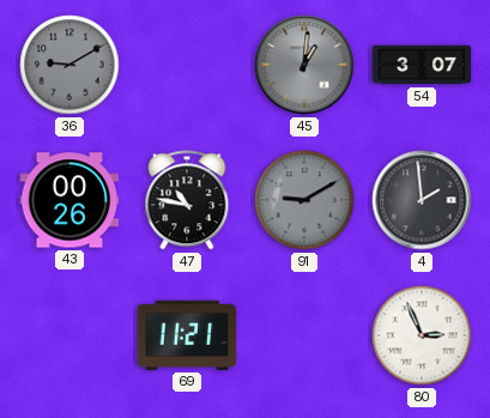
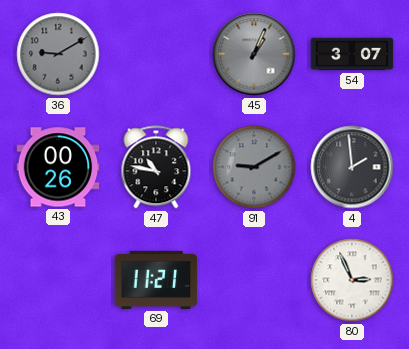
45: 1:01 -> 1:04 (254, 54)
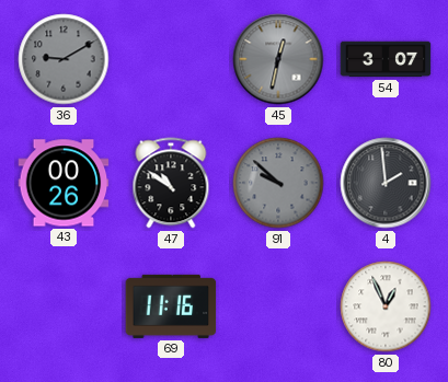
45: 1:04 -> 12:32 (278, 59)
47: 10:47 -> 10:51 (171, 183)
91: 9:10 -> 9:52 (278, 183)
69: 11:21 -> 11:16 (171, 306)
80: 2:56 -> 12:56 (386, 306)
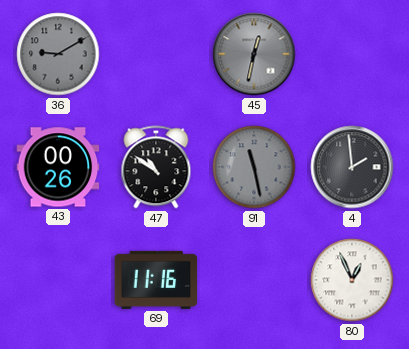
54: 3:07 -> none (386, 59)
91: 9:52 -> 11:28 (254, 167)
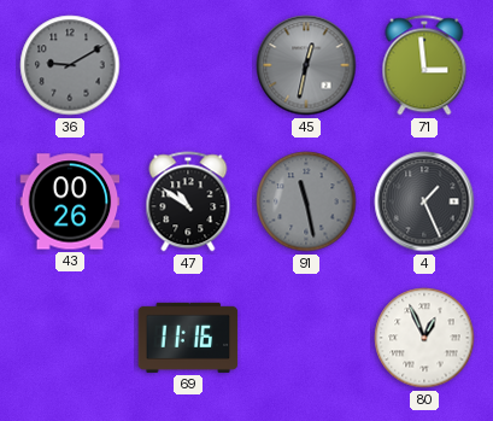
71: none -> 2:59 (424, 65)
4: 1:59 -> 1:26 (424, 201)
